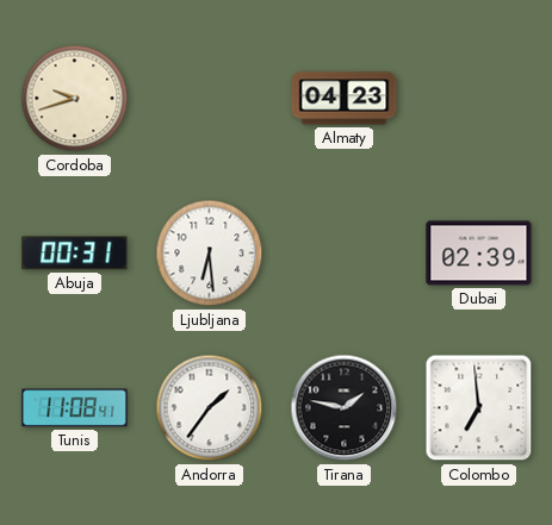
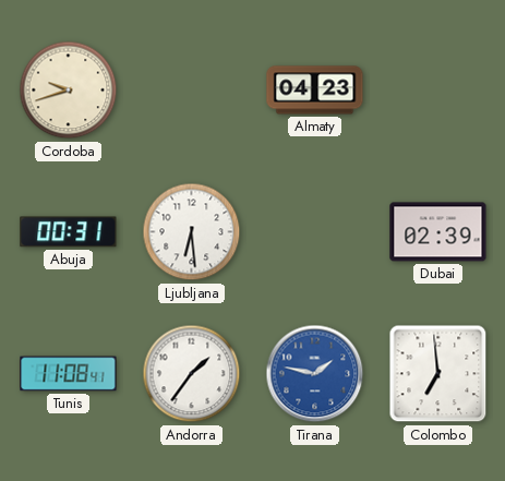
Tirana dial: black -> blue (315, 374)
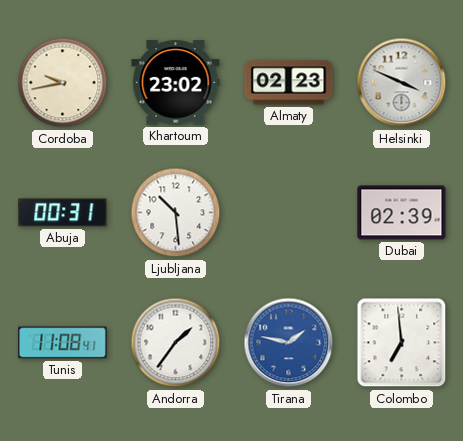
Cordoba: 9:42 -> 9:43 (63, 83)
Khartoum: none -> 23:02 (176, 83)
Almaty: 04:23 -> 02:23 (289, 83)
Helsinki: none -> 3:49 (402, 83)
Ljubljana: 6:29 -> 10:29 (176, 213)
